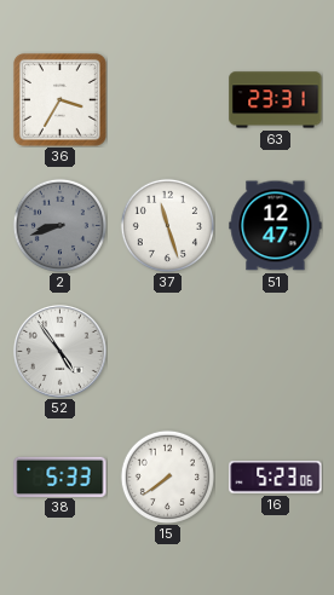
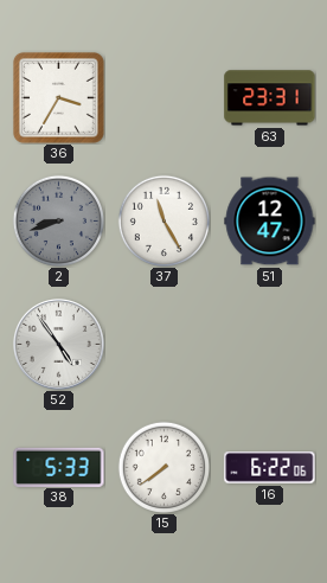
37: 11:27 -> 11:25 (163, 220)
16: 5:23 -> 6:22 (270, 468)
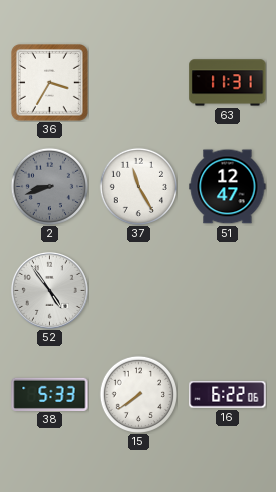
63: 23:31 -> 11:31 (228, 83)
